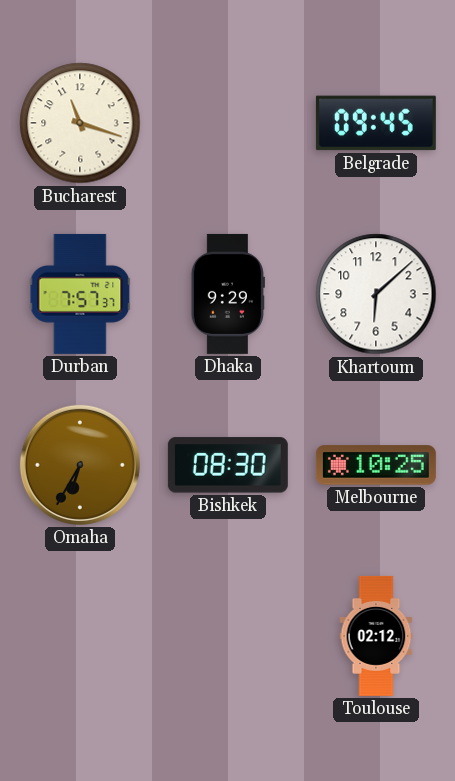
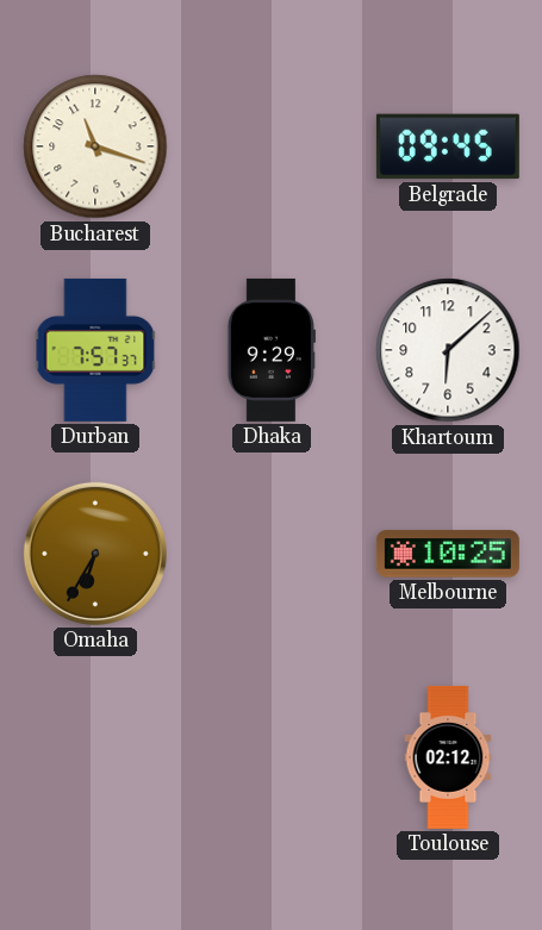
Bishkek: 08:30 -> none (228, 465)
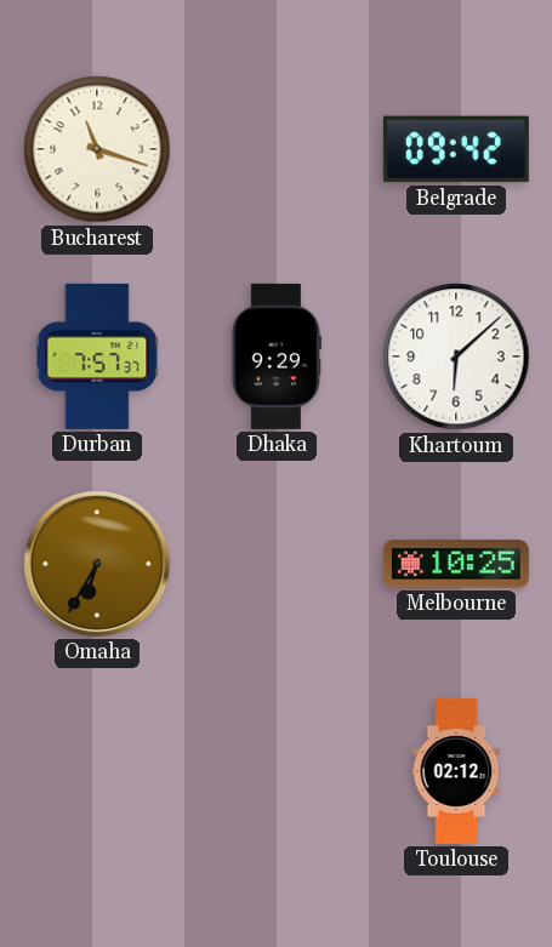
Belgrade: 09:45 -> 09:42 (456, 149)
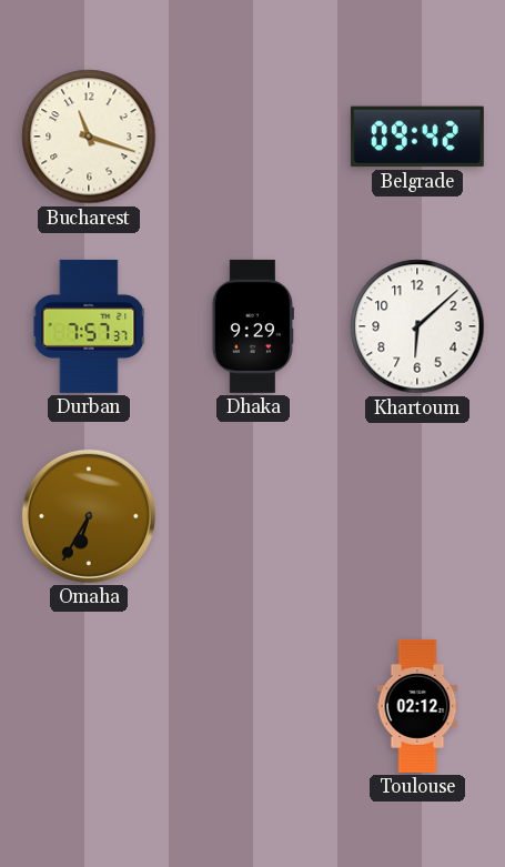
Melbourne: 10:25 -> none (456, 564)
